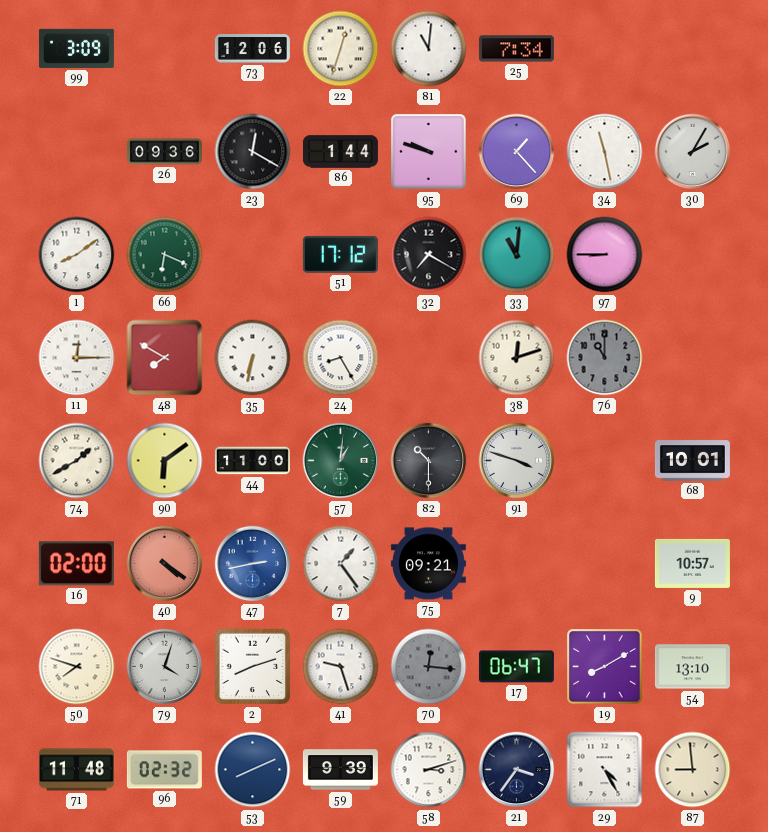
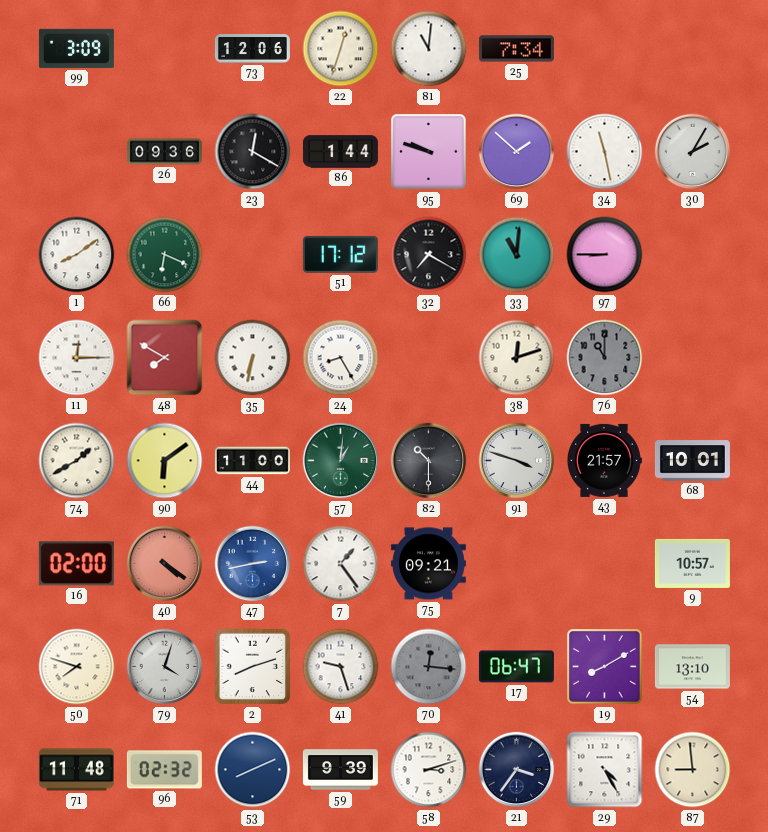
69: 1:23 -> 1:52 (517, 152)
43: none -> 21:57 (605, 460)
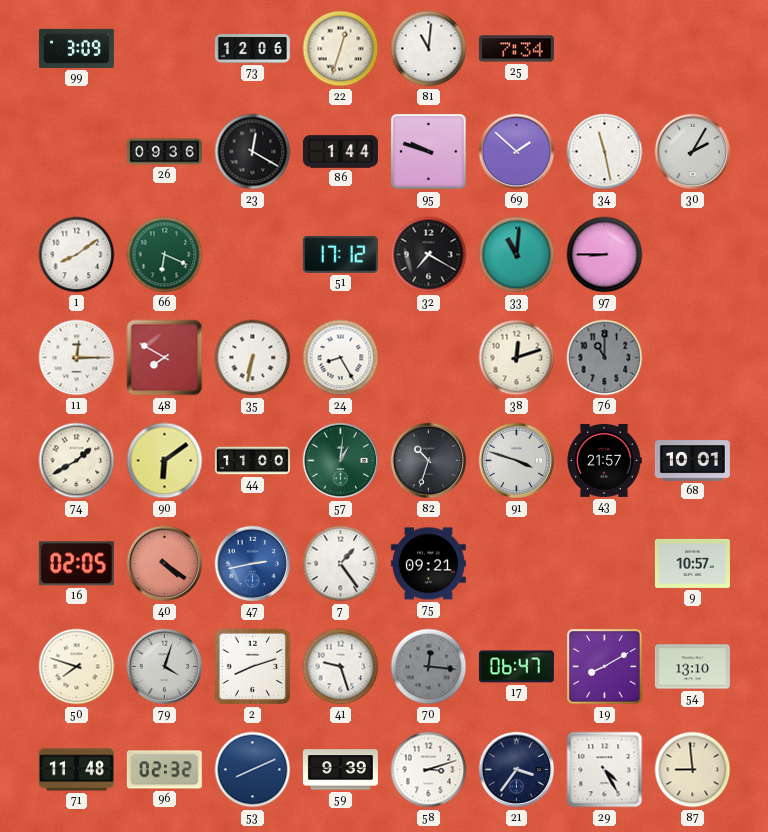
82: 10:30 -> 10:33 (429, 461)
16: 02:00 -> 02:05 (76, 564)
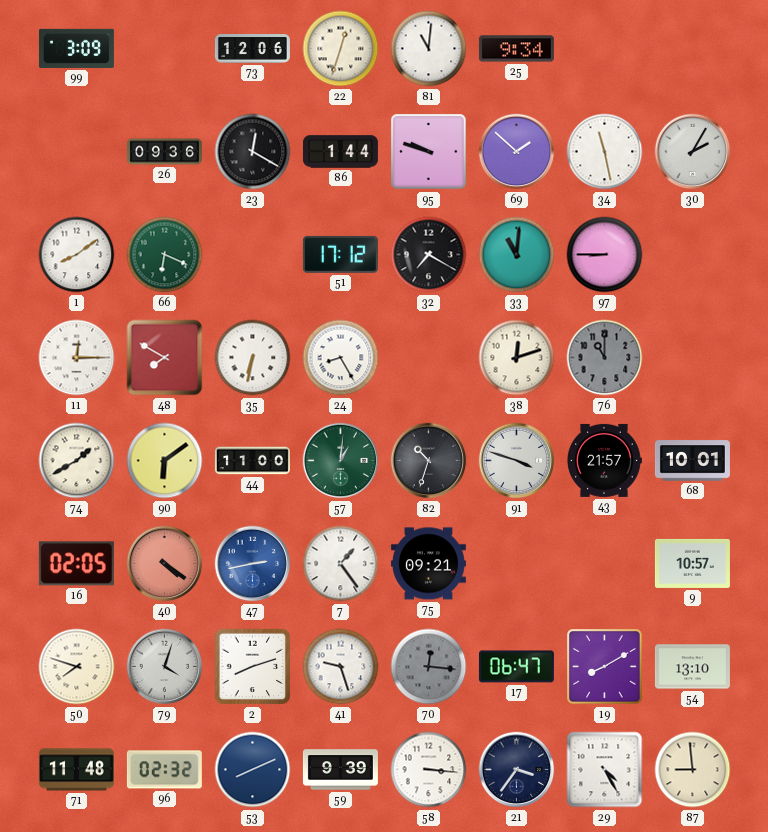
25: 7:34 -> 9:34 (516, 49)
58: 3:12 -> 3:16 (429, 770)
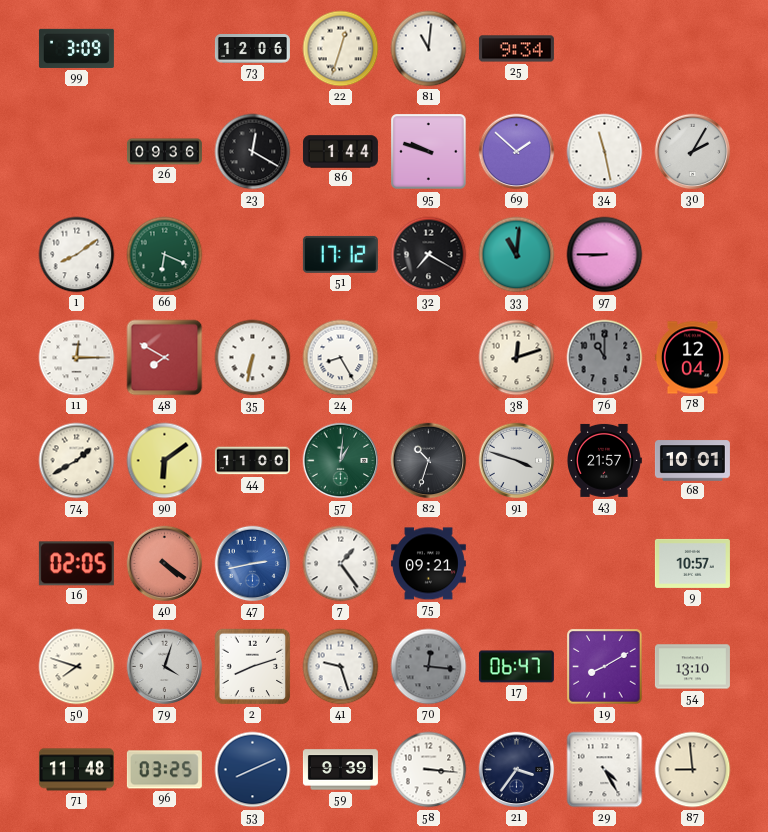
78: none -> 12:04 (692, 358)
96: 02:32 -> 03:25 (164, 770)
